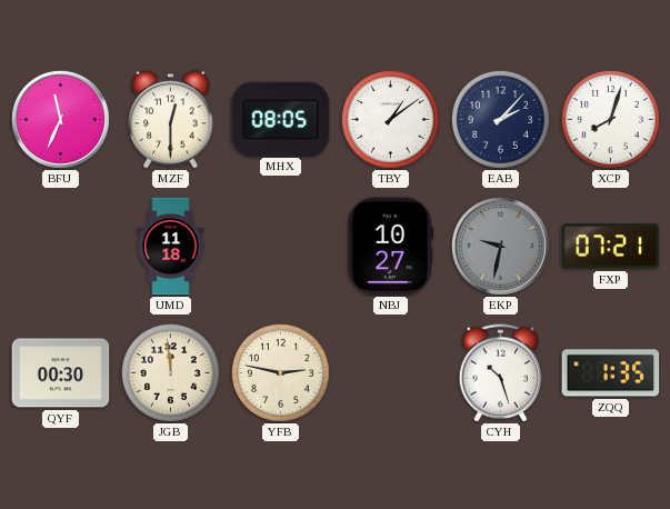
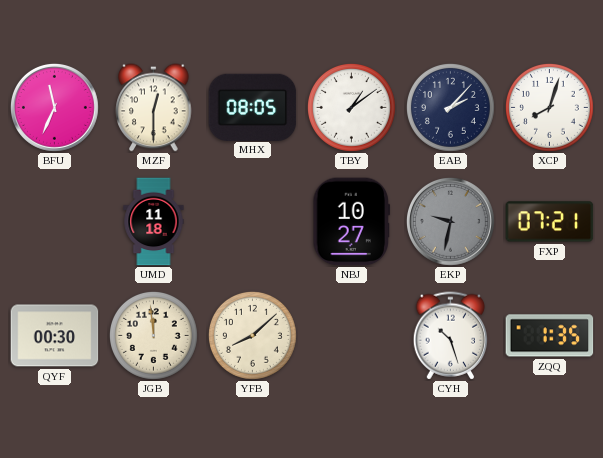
YFB: 2:47 -> 8:08 (252, 335)
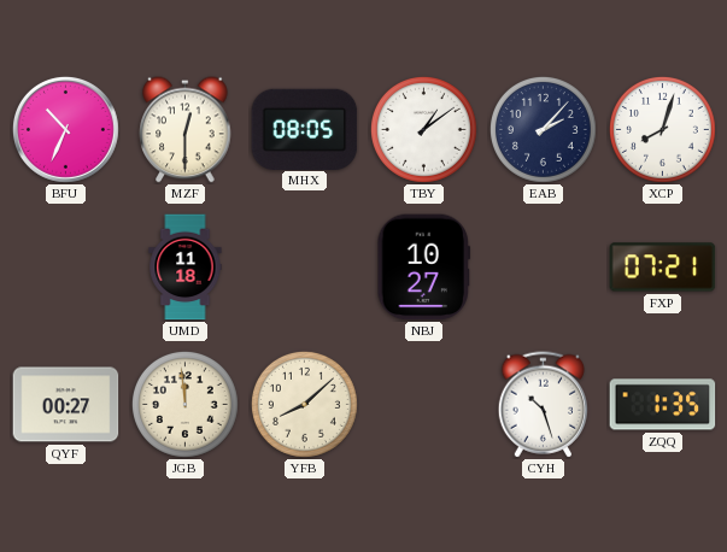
BFU: 11:34 -> 10:34 (65, 129)
EKP: 9:32 -> none (450, 221)
QYF: 00:30 -> 00:27 (66, 405)
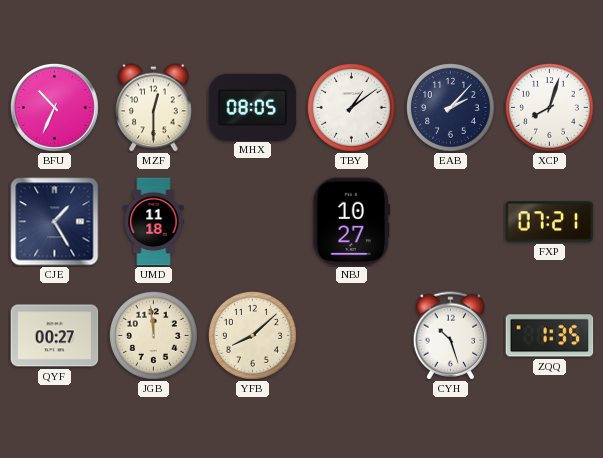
CJE: none -> 1:25 (55, 222)
